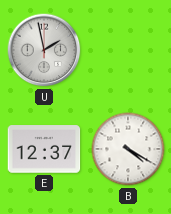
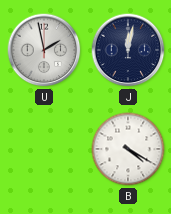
J: none -> 12:02 (128, 50)
E: 12:37 -> none (44, 149)
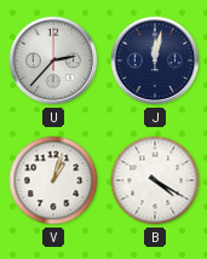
U: 1:58 -> 2:37 (53, 61)
V: none -> 1:03 (53, 180)
